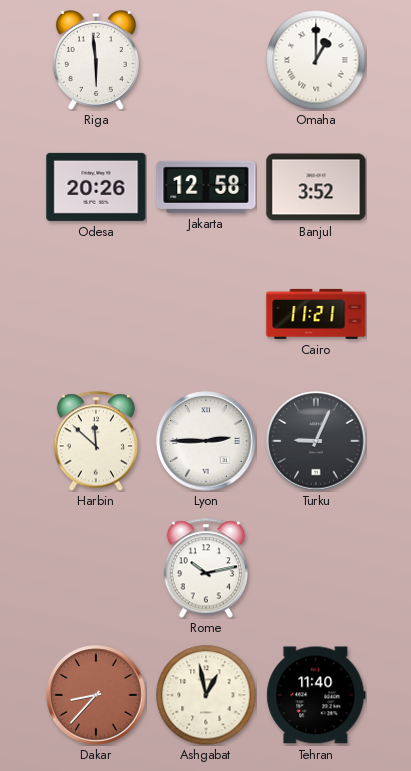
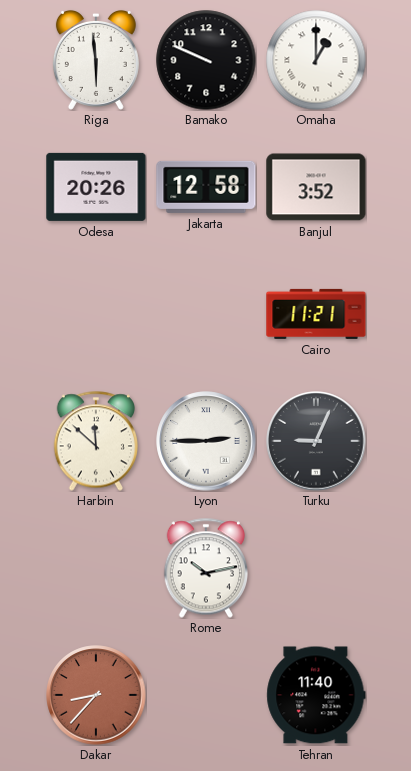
Bamako: none -> 9:49 (206, 60)
Ashgabat: 12:58 -> none (206, 695)
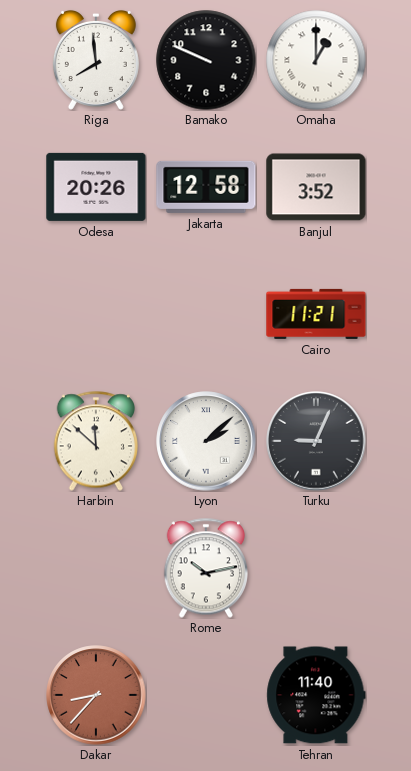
Riga: 5:59 -> 7:59 (96, 60)
Lyon: 2:45 -> 2:08 (206, 441)
